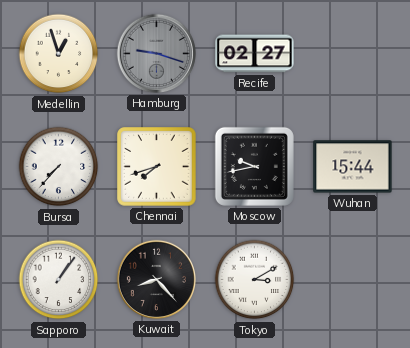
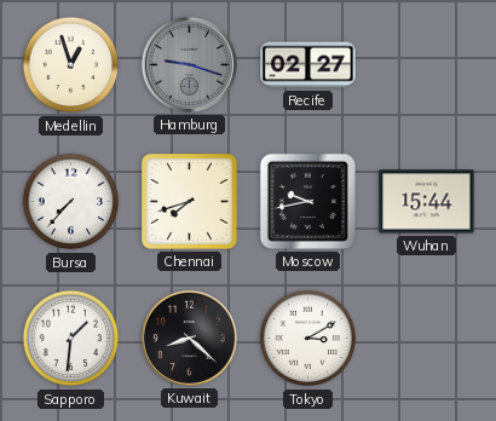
Sapporo: 1:06 -> 1:31 (71, 339)
Kuwait: 8:23 -> 8:22 (189, 338)
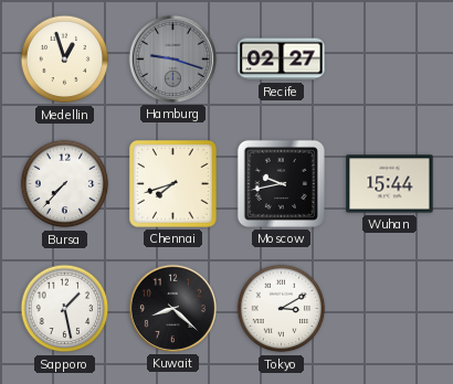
Sapporo: 1:31 -> 1:28 (65, 309)
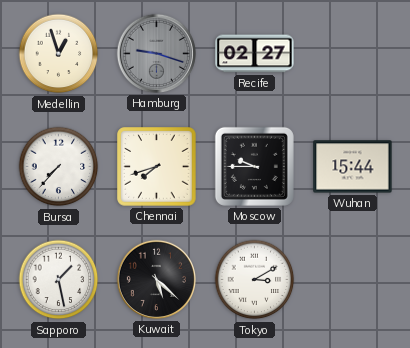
Moscow: 9:43 -> 9:45 (254, 166)
Kuwait: 8:22 -> 5:22 (156, 279)
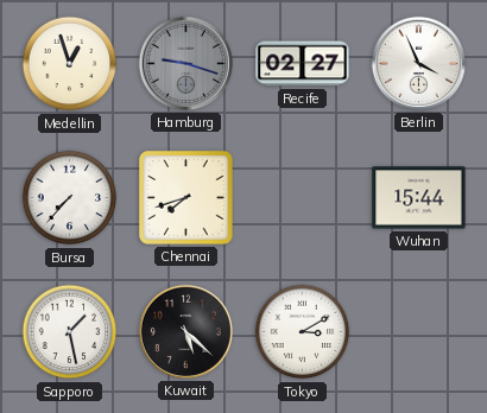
Berlin: none -> 3:56 (418, 63)
Moscow: 9:45 -> none (254, 166)
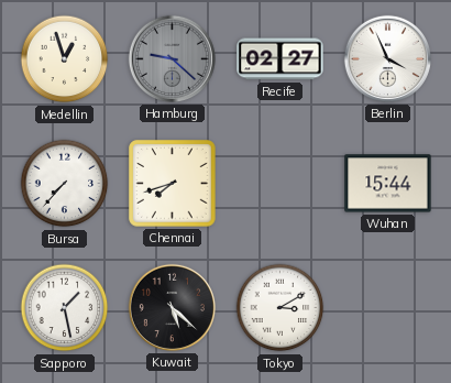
Hamburg: 9:18 -> 9:22 (172, 58)
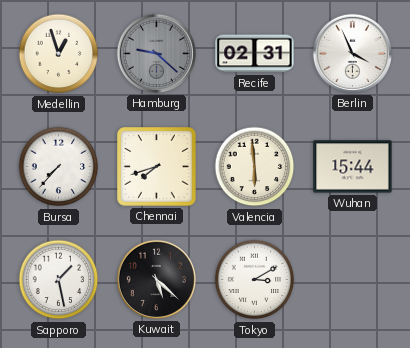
Recife: 02:27 -> 02:31 (255, 54)
Valencia: none -> 5:59 (255, 167)
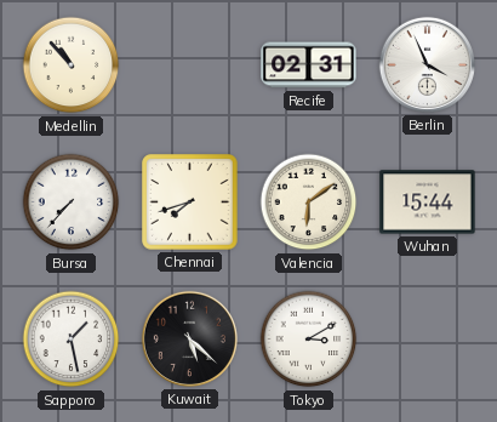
Medellin: 12:57 -> 10:53 (72, 65)
Hamburg: 9:22 -> none (156, 53)
Valencia: 5:59 -> 6:09 (309, 203)
